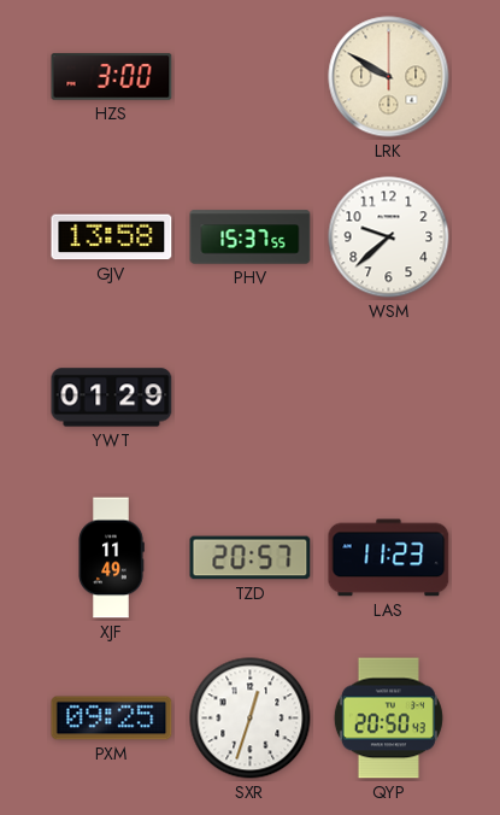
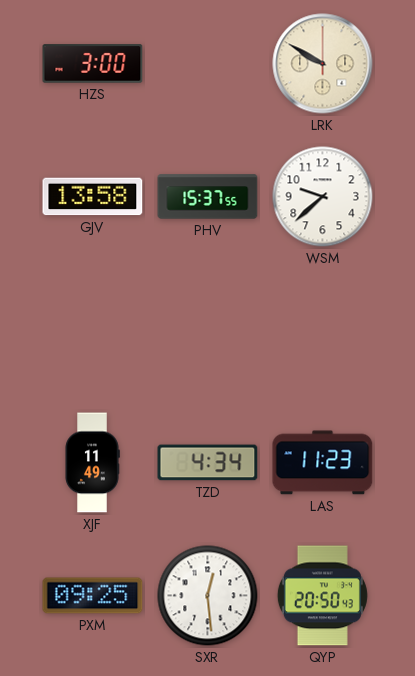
YWT: 01:29 -> none (112, 398)
TZD: 20:57 -> 4:34 (208, 463)
SXR: 12:33 -> 12:29 (208, 596)
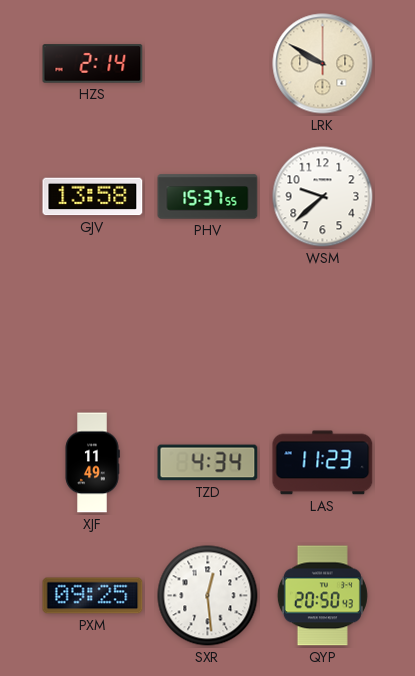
HZS: 3:00 -> 2:14 (93, 64)
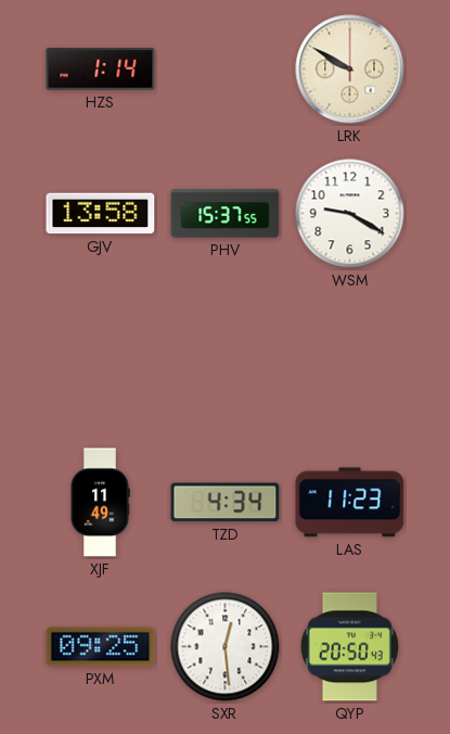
HZS: 2:14 -> 1:14 (101, 69)
WSM: 9:38 -> 9:20 (350, 214)
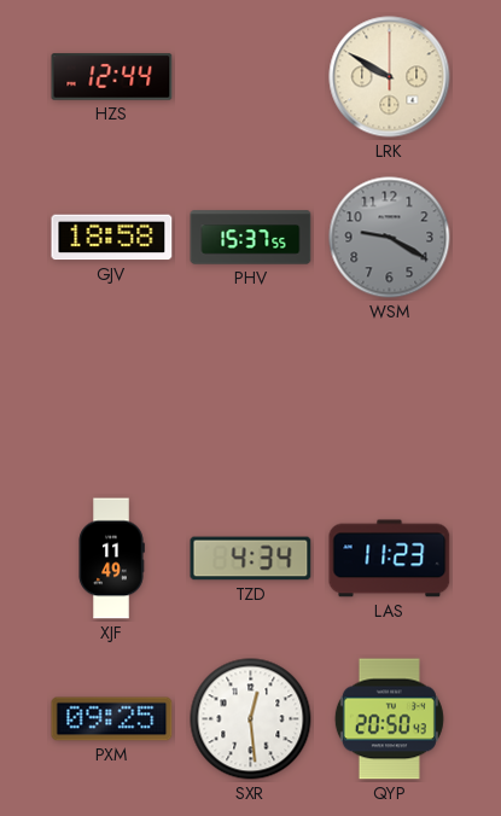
HZS: 1:14 -> 12:44 (112, 77)
GJV: 13:58 -> 18:58 (112, 238)
WSM dial: white -> grey (390, 238)
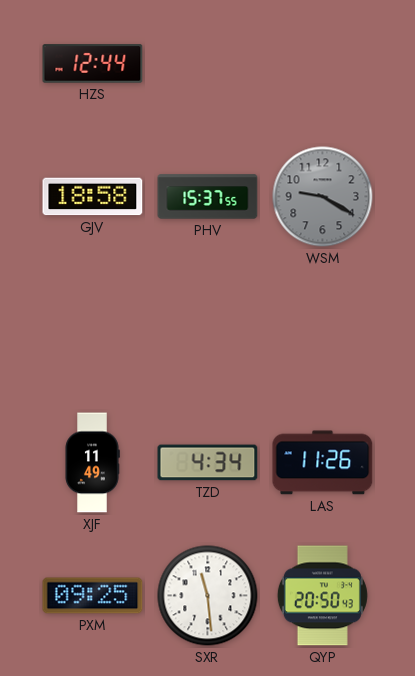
LRK: 9:50 -> none (390, 77)
LAS: 11:23 -> 11:26 (323, 463)
SXR: 12:29 -> 11:29 (208, 596)
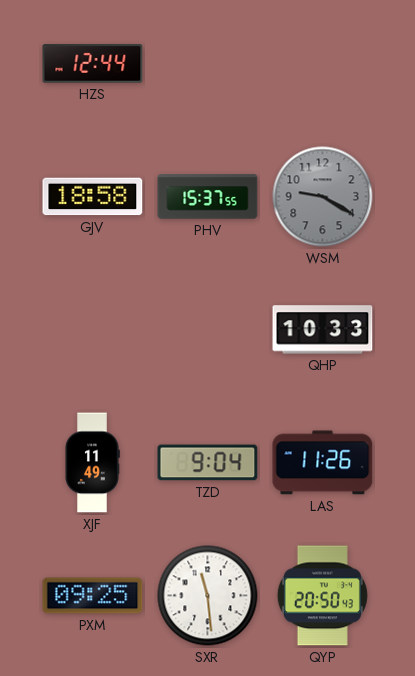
QHP: none -> 10:33 (323, 330)
TZD: 4:34 -> 9:04 (208, 463)
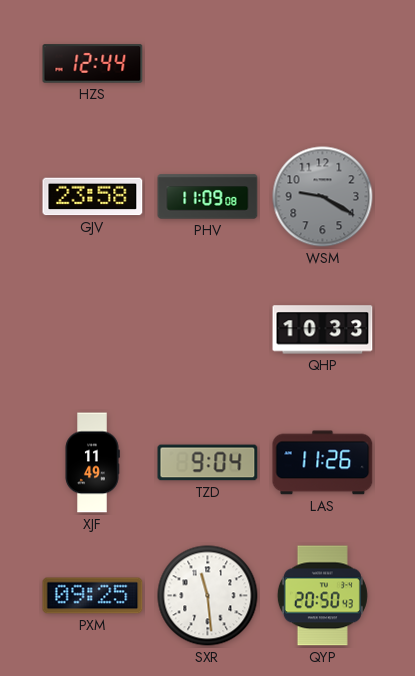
GJV: 18:58 -> 23:58 (93, 197)
PHV: 15:37 -> 11:09 (208, 197)
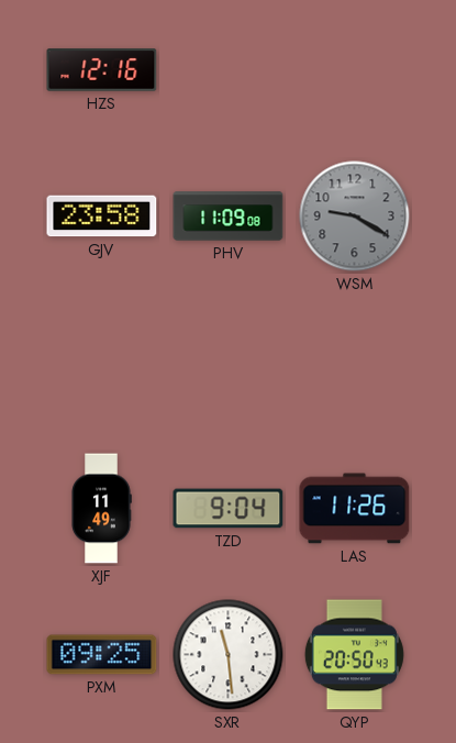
HZS: 12:44 -> 12:16 (102, 70)
QHP: 10:33 -> none (323, 330)
